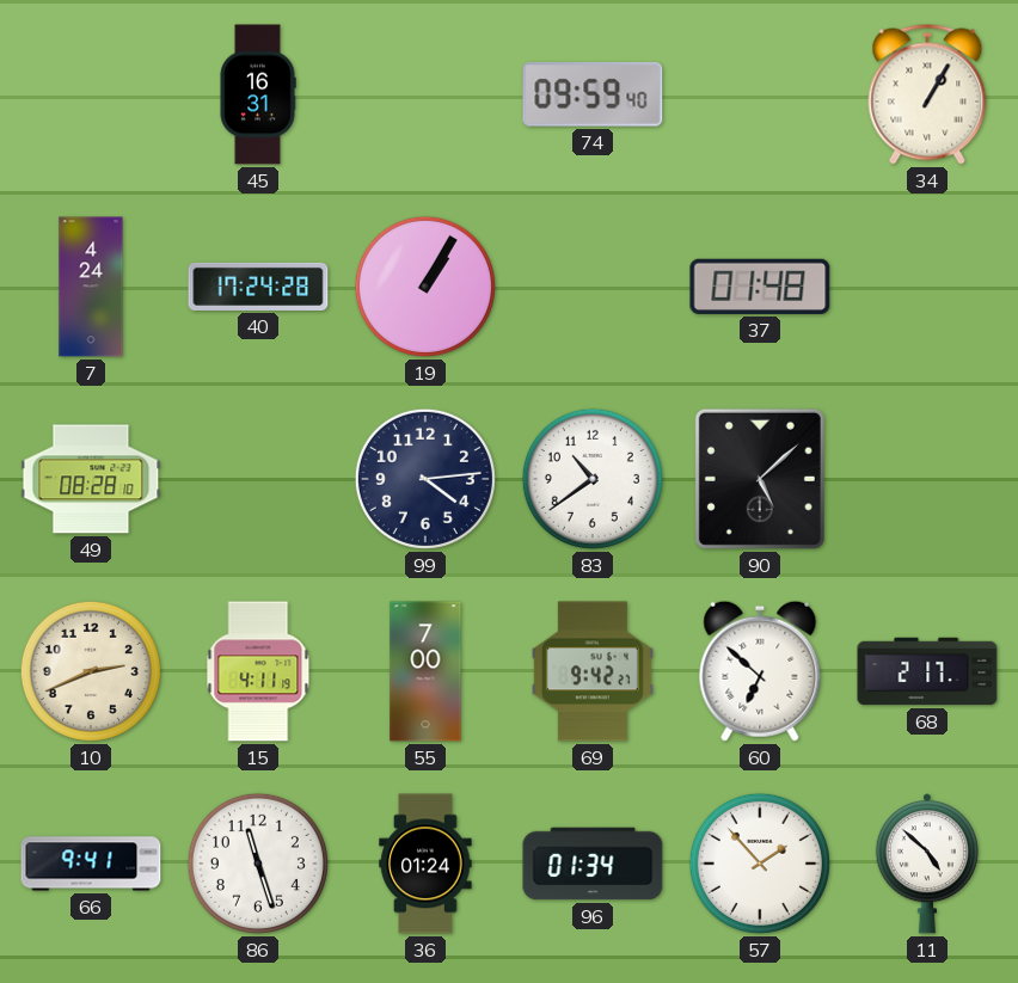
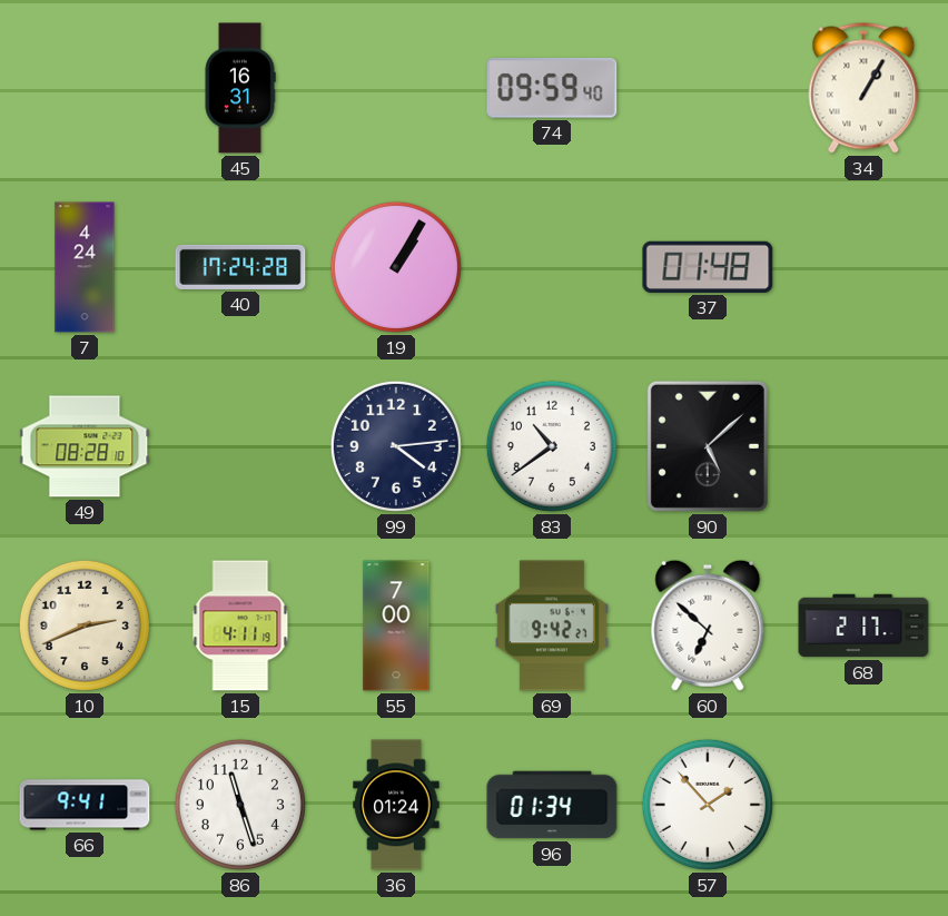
11: 4:52 -> none (927, 864)
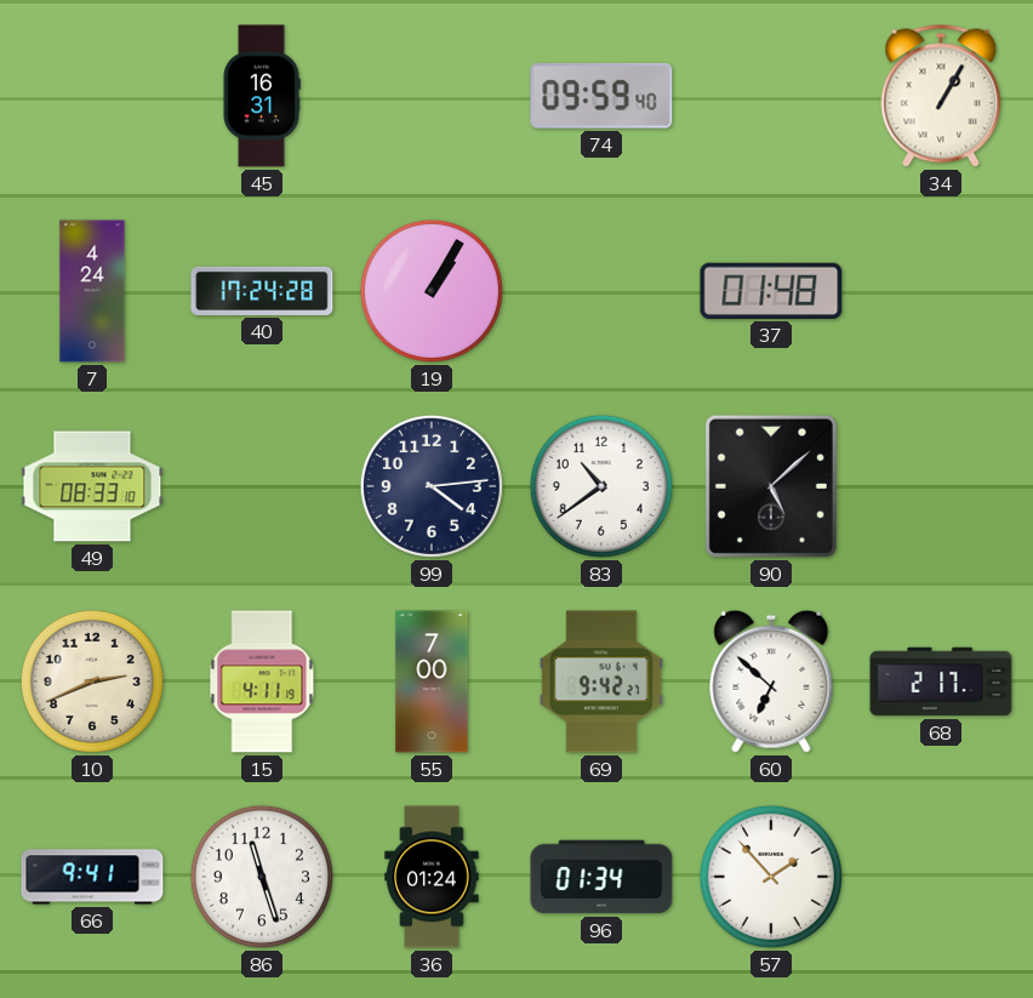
49: 08:28 -> 08:33 (92, 486)
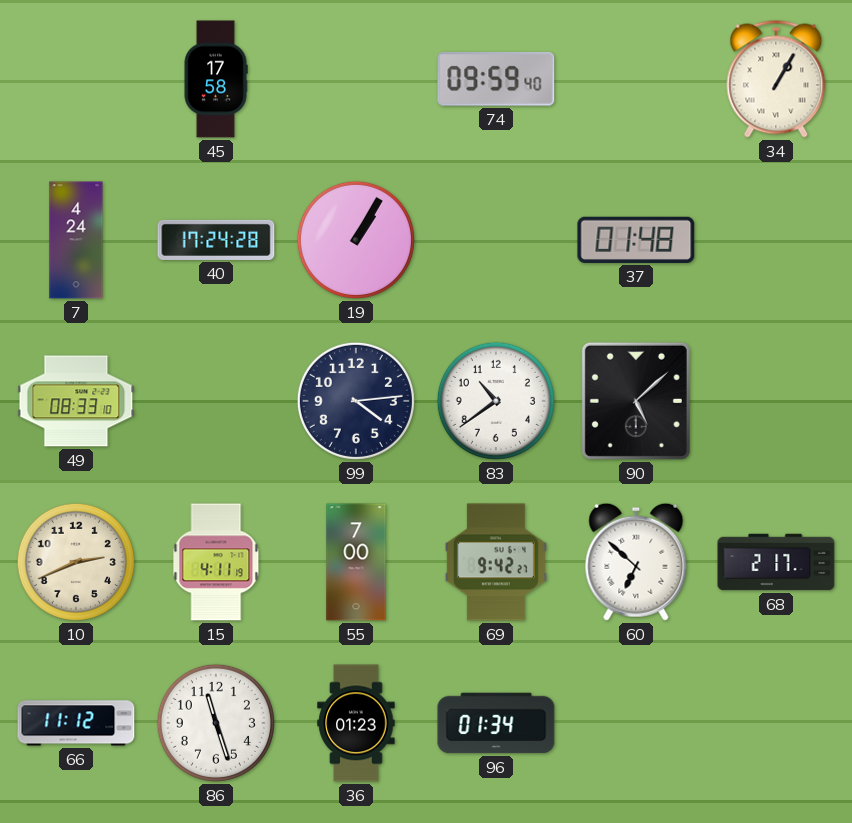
45: 16:31 -> 17:58 (216, 79)
66: 9:41 -> 11:12 (76, 723)
36: 01:24 -> 01:23 (356, 723)
57: 1:53 -> none (771, 877)
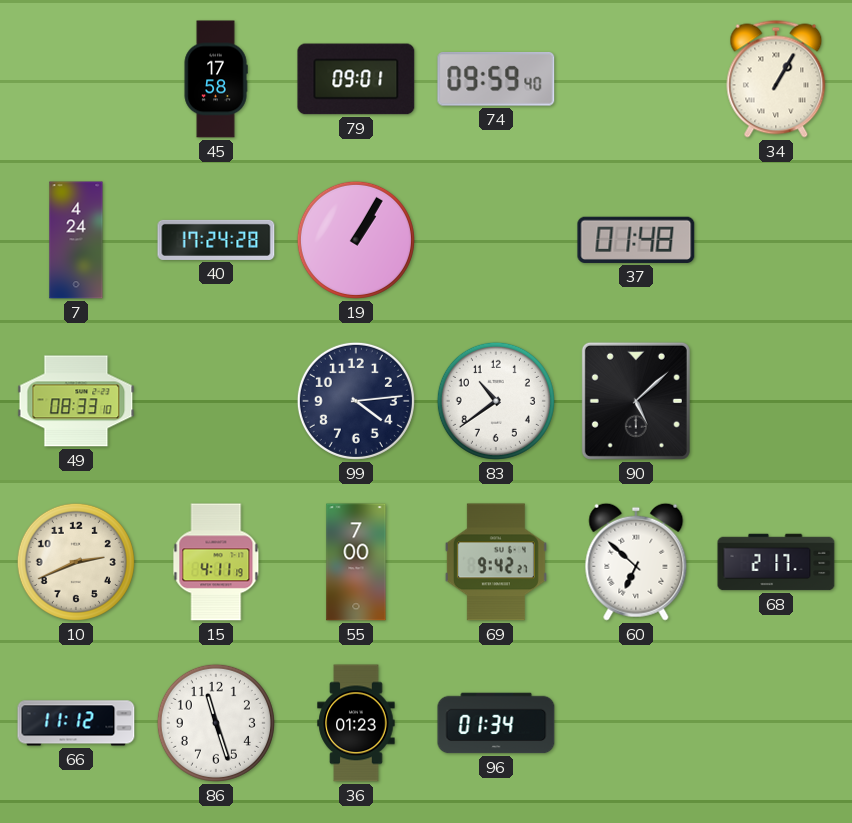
79: none -> 09:01 (356, 79)
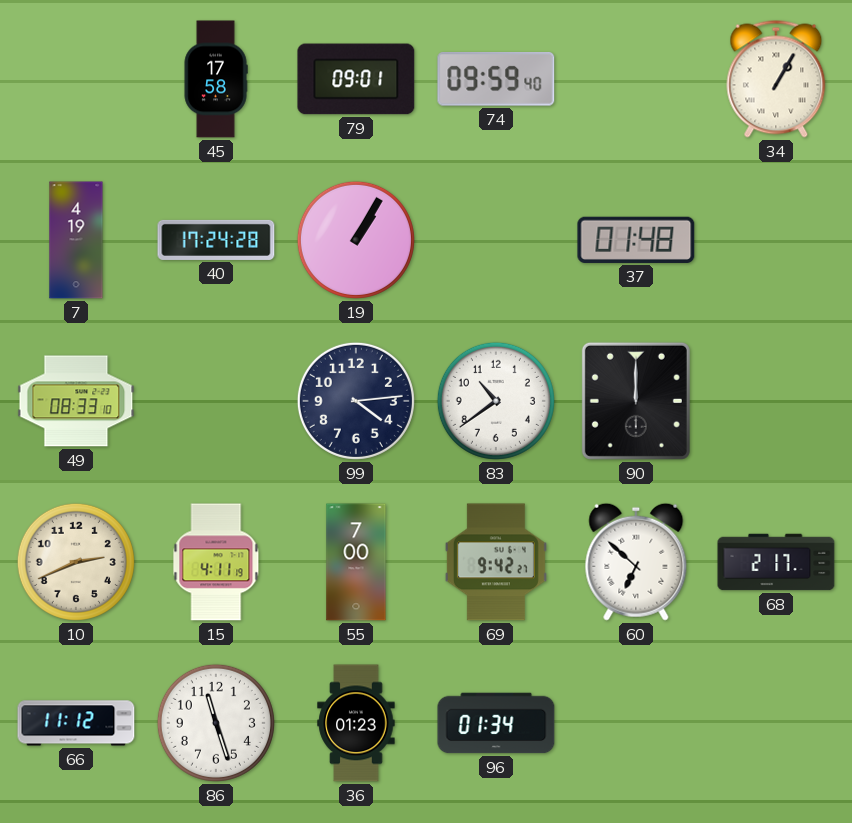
7: 4:24 -> 4:19 (76, 240)
90: 5:08 -> 12:00 (636, 401)
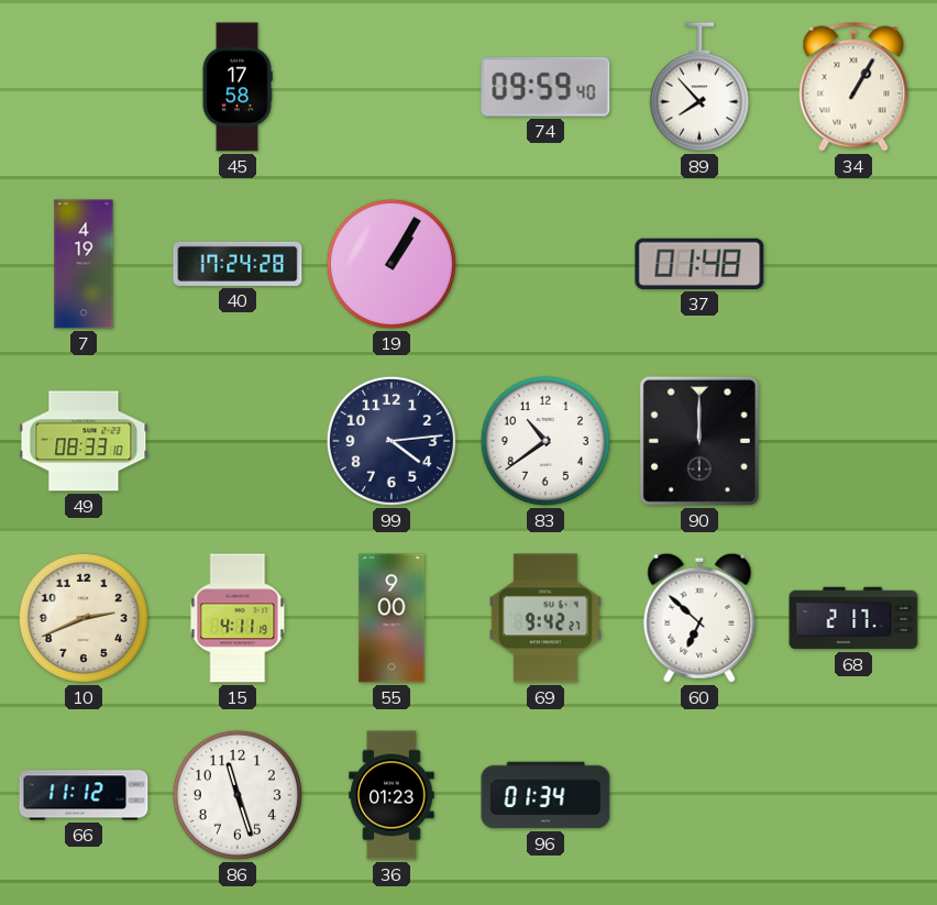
79: 09:01 -> none (356, 79)
89: none -> 7:53 (699, 87)
55: 7:00 -> 9:00 (392, 618)
